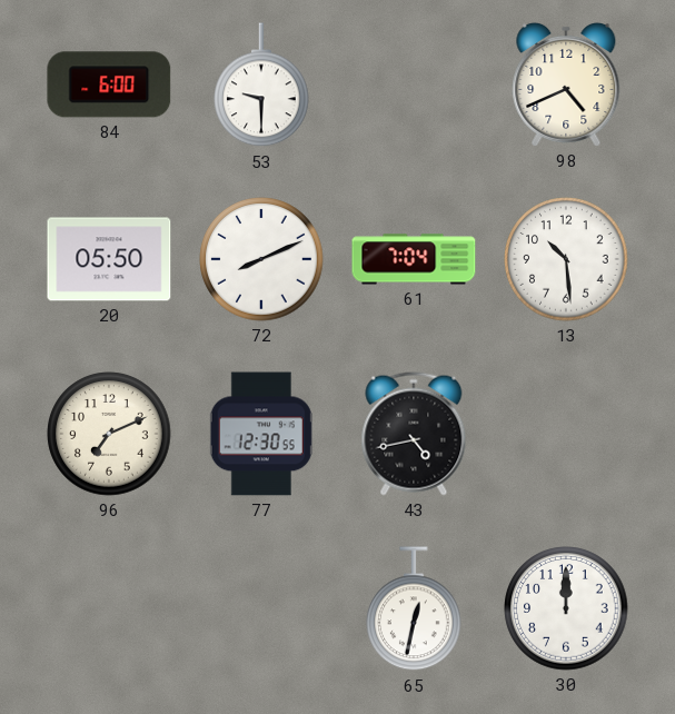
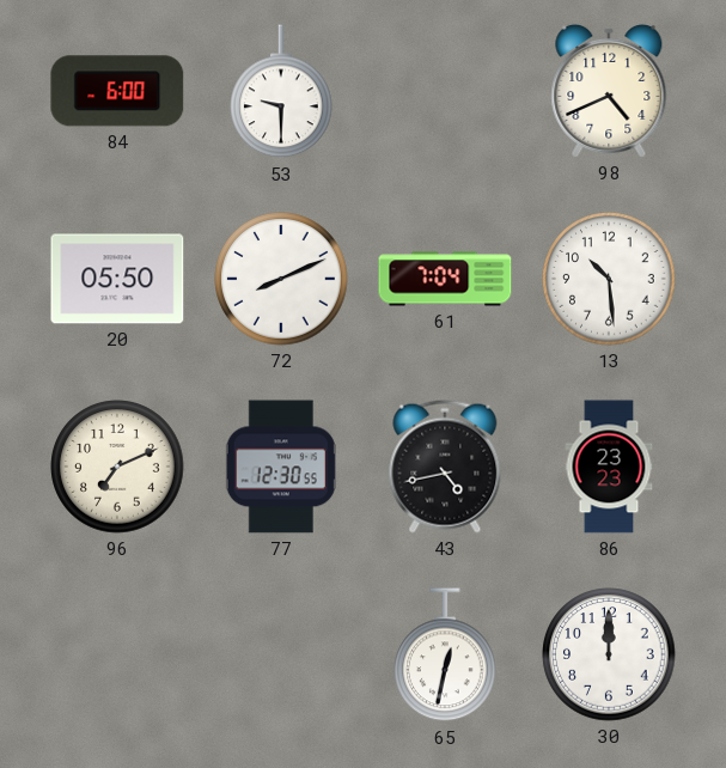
86: none -> 23:23 (609, 467)
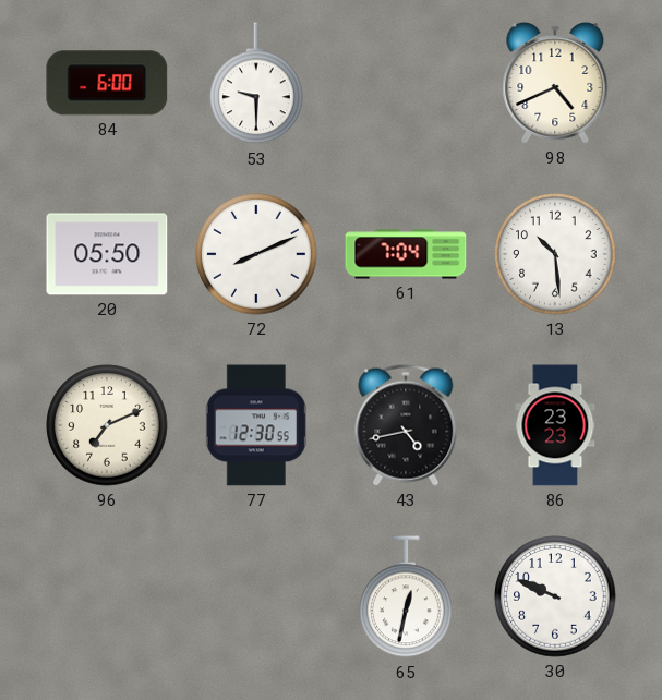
30: 12:00 -> 9:49 (555, 596)
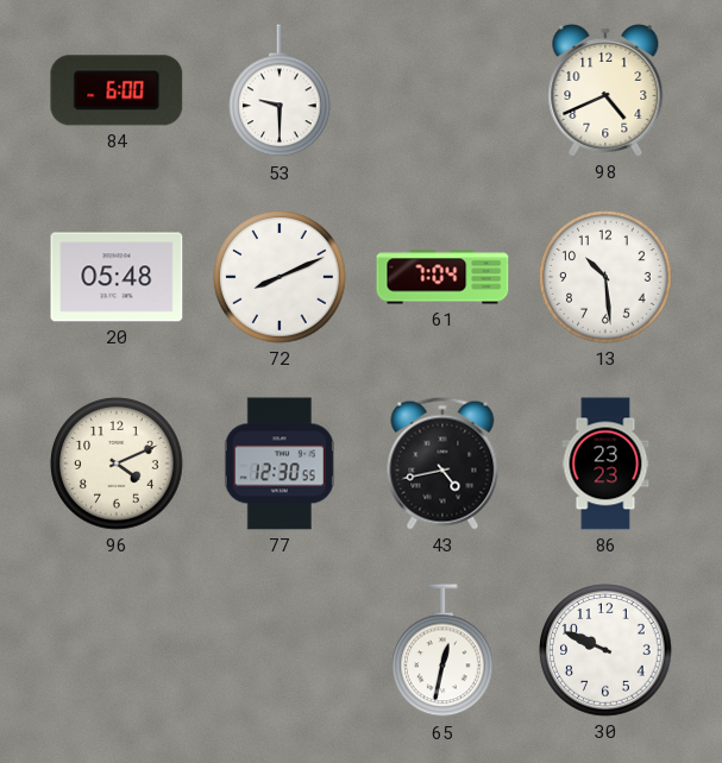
20: 05:50 -> 05:48 (117, 277)
96: 7:11 -> 4:11 (117, 464)
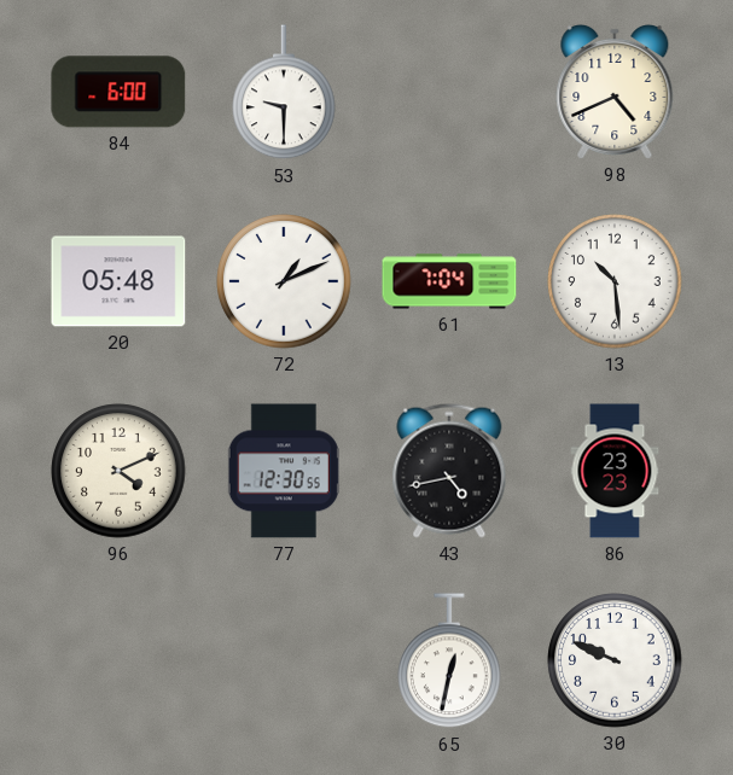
72: 8:11 -> 1:11 (284, 281)
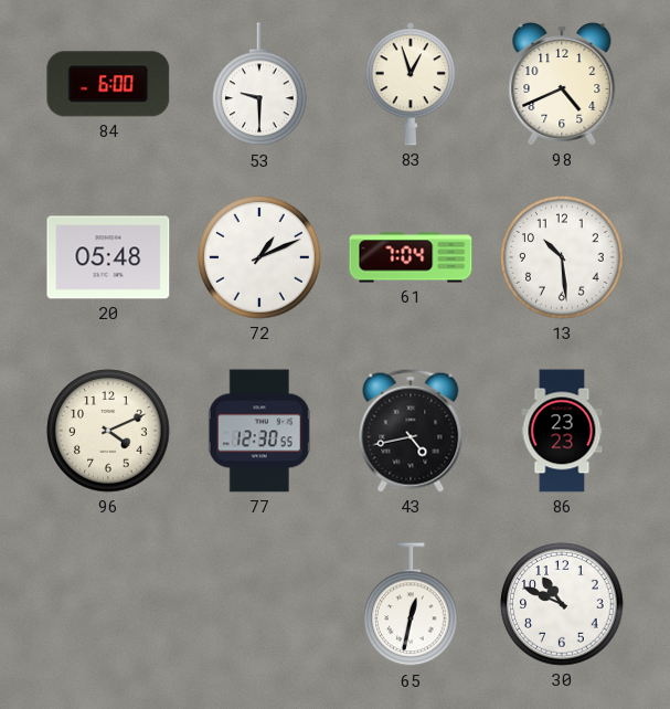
83: none -> 12:57 (411, 84)
30: 9:49 -> 10:49 (562, 604)
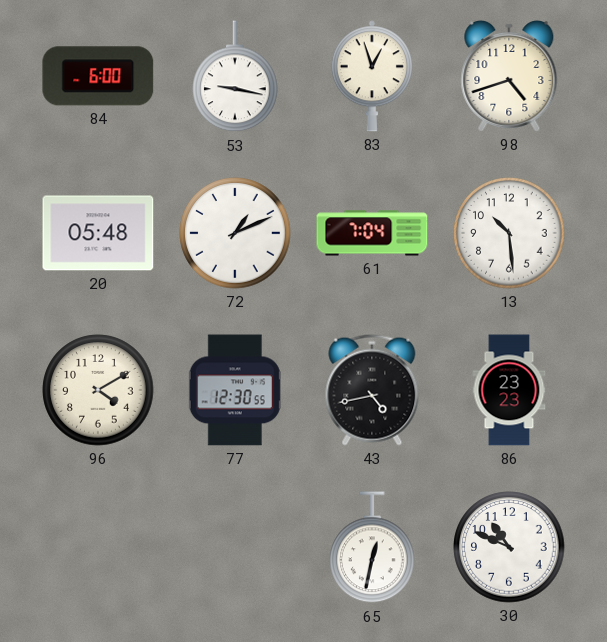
53: 9:30 -> 9:17 (236, 77)
98: 4:41 -> 4:42 (509, 76)
96: 4:11 -> 4:10 (98, 390)
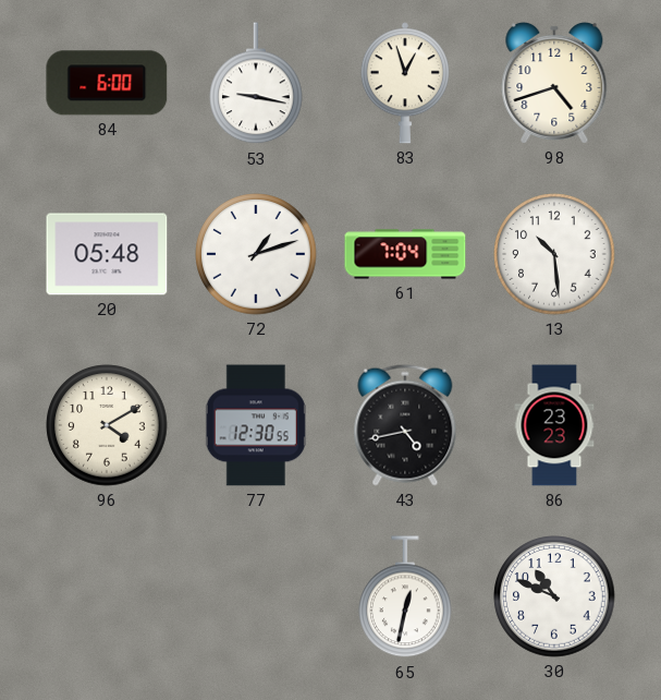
72: 1:11 -> 1:12 (256, 254)
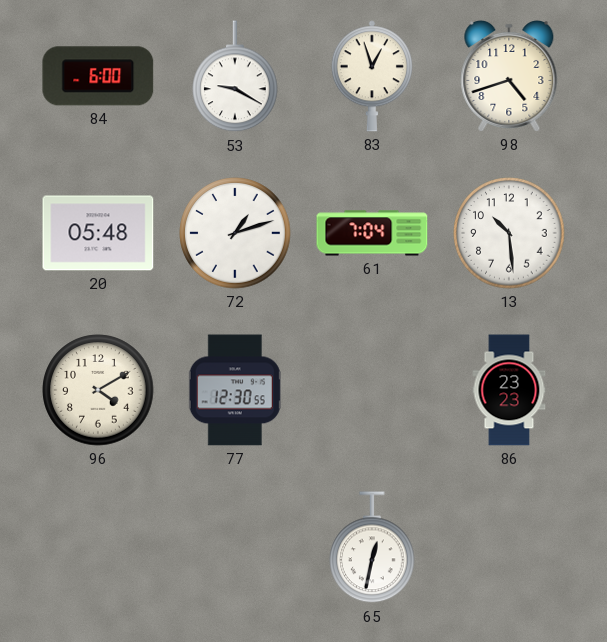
53: 9:17 -> 9:20 (236, 77)
43: 4:43 -> none (405, 425)
30: 10:49 -> none (554, 596)
